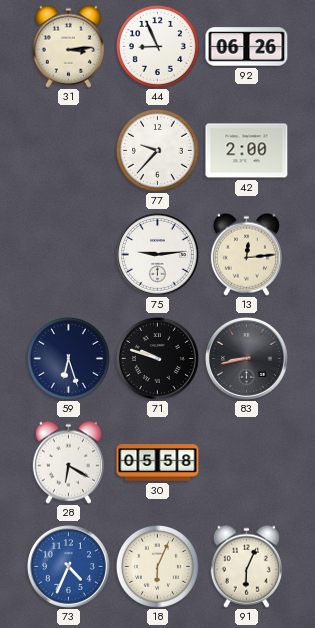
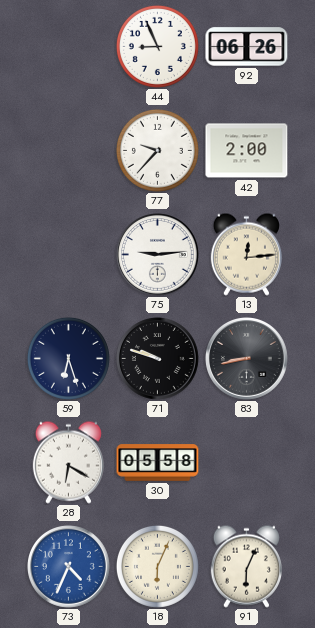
31: 3:14 -> none (68, 46)
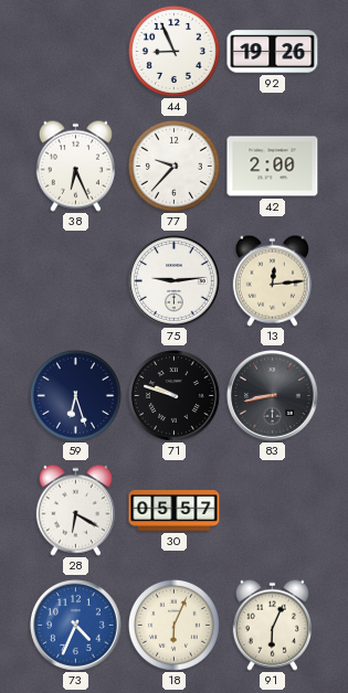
92: 06:26 -> 19:26 (273, 52)
38: none -> 6:26 (75, 166)
30: 05:58 -> 05:57 (175, 511)
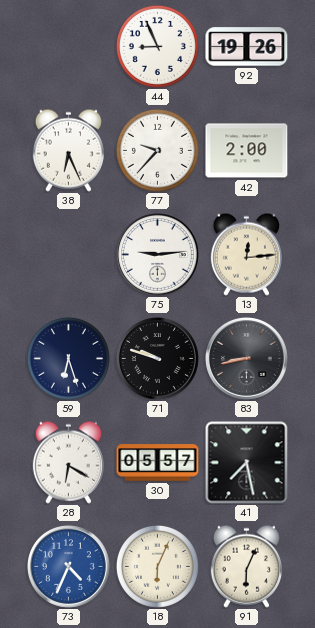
41: none -> 7:28 (247, 463)
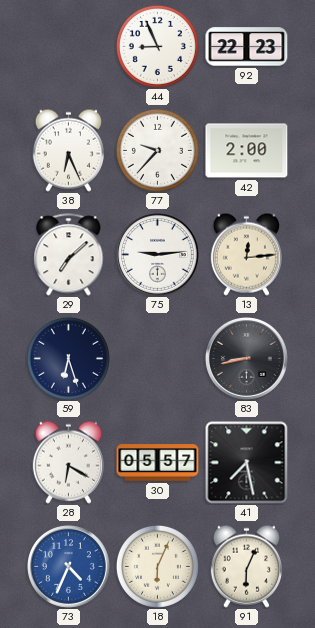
92: 19:26 -> 22:23 (247, 47)
29: none -> 7:08 (69, 255)
71: 9:48 -> none (158, 359)
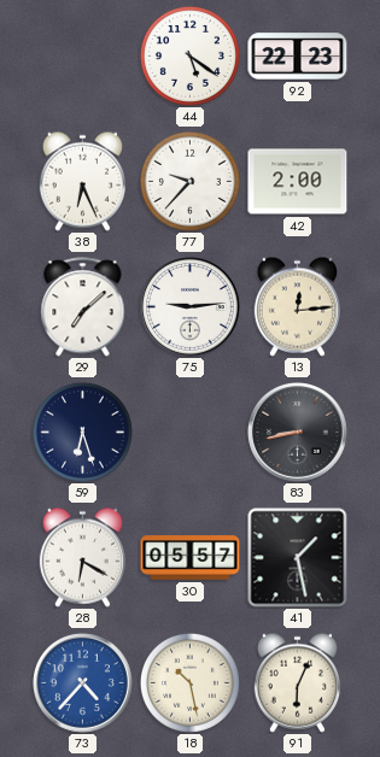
44: 8:56 -> 5:21 (189, 55)
41: 7:28 -> 1:28 (298, 558)
73: 4:34 -> 4:37 (83, 683)
18: 6:04 -> 10:28 (189, 682)
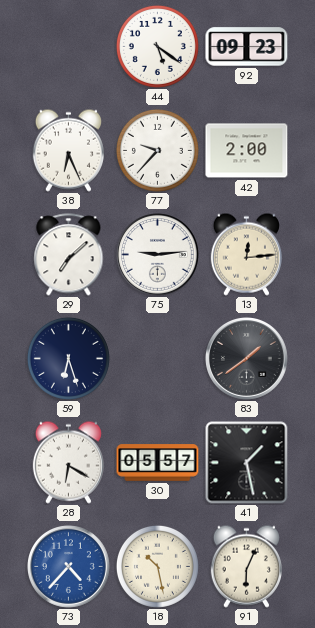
92: 22:23 -> 09:23 (247, 47)
83: 8:43 -> 1:39 (247, 359)
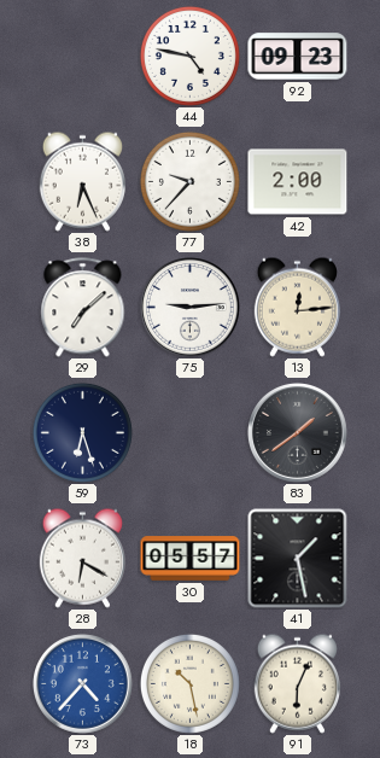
44: 5:21 -> 4:47 (189, 56)
